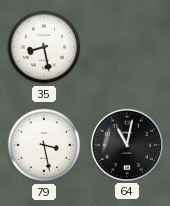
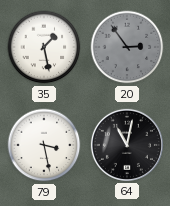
35: 8:28 -> 1:28 (44, 47)
20: none -> 2:54 (127, 47)
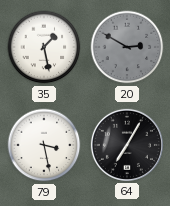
20: 2:54 -> 2:50 (127, 47)
64: 11:02 -> 7:05 (127, 145)
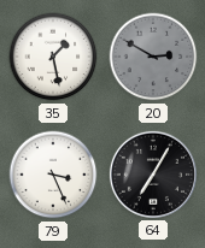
79: 3:28 -> 3:26 (53, 175)
